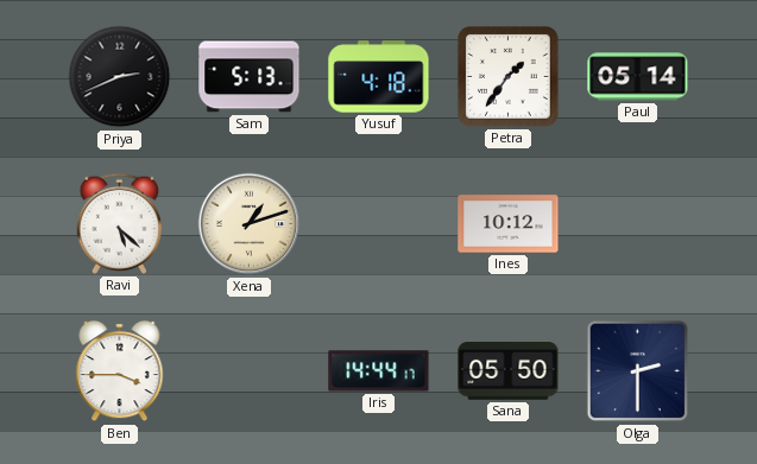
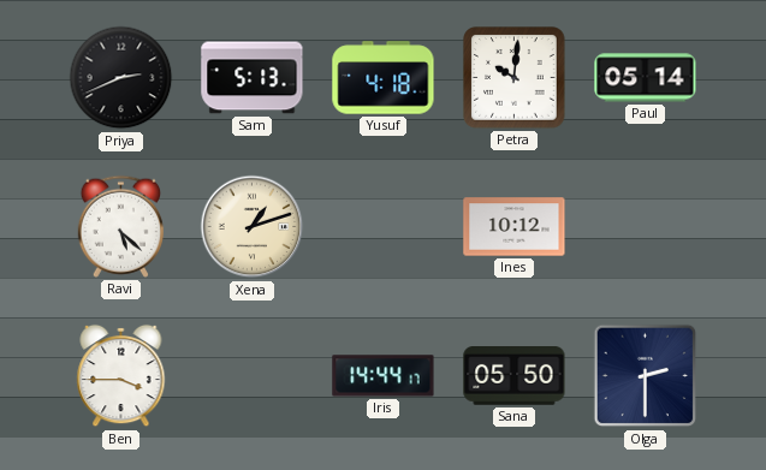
Petra: 1:36 -> 10:01 (515, 78)
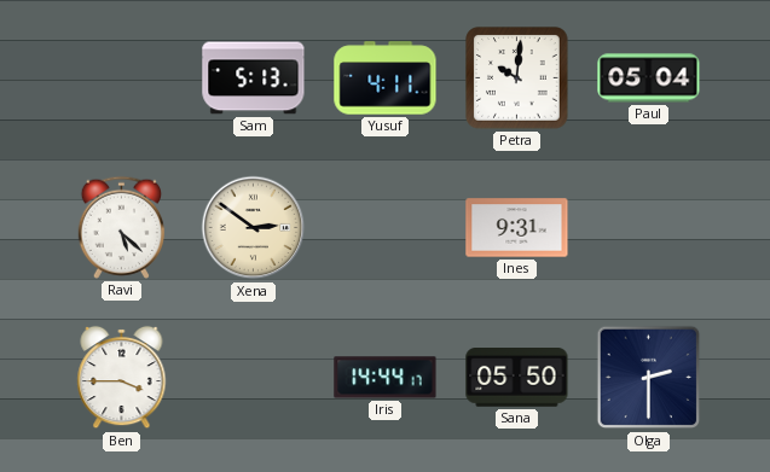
Priya: 2:41 -> none (121, 78)
Yusuf: 4:18 -> 4:11 (386, 78)
Paul: 05:14 -> 05:04 (649, 78)
Xena: 1:12 -> 2:51 (254, 228)
Ines: 10:12 -> 9:31 (517, 228)
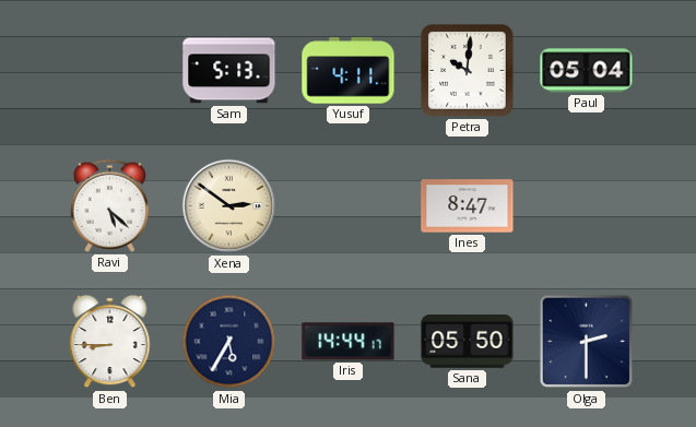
Ines: 9:31 -> 8:47 (468, 206)
Ben: 3:45 -> 8:45 (110, 342)
Mia: none -> 5:35 (229, 342)
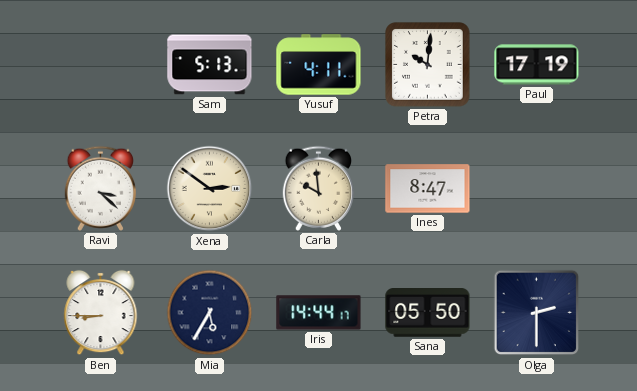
Paul: 05:04 -> 17:19 (537, 65)
Ravi: 5:22 -> 3:22 (100, 188)
Carla: none -> 9:59 (318, 188)
